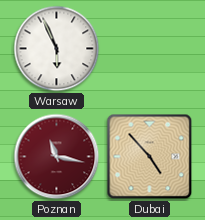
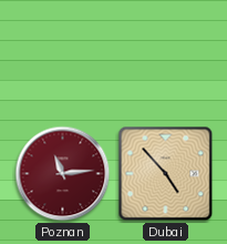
Warsaw: 5:56 -> none (57, 49)
Poznan: 11:17 -> 11:14 (63, 174)
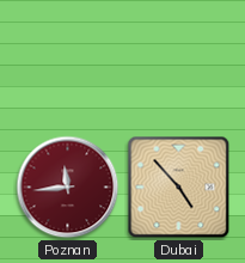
Poznan: 11:14 -> 11:44 (68, 188)
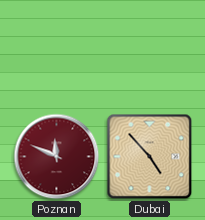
Poznan: 11:44 -> 11:49 (57, 157)
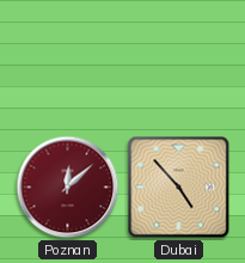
Poznan: 11:49 -> 12:08 (68, 188)
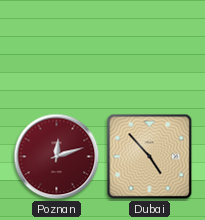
Poznan: 12:08 -> 12:12 (57, 157)
